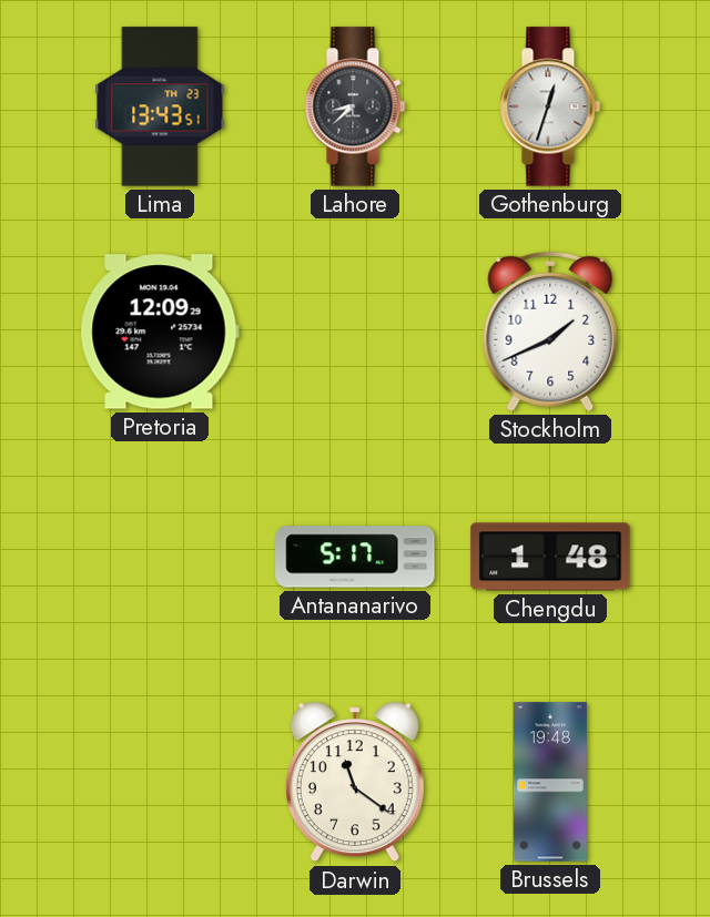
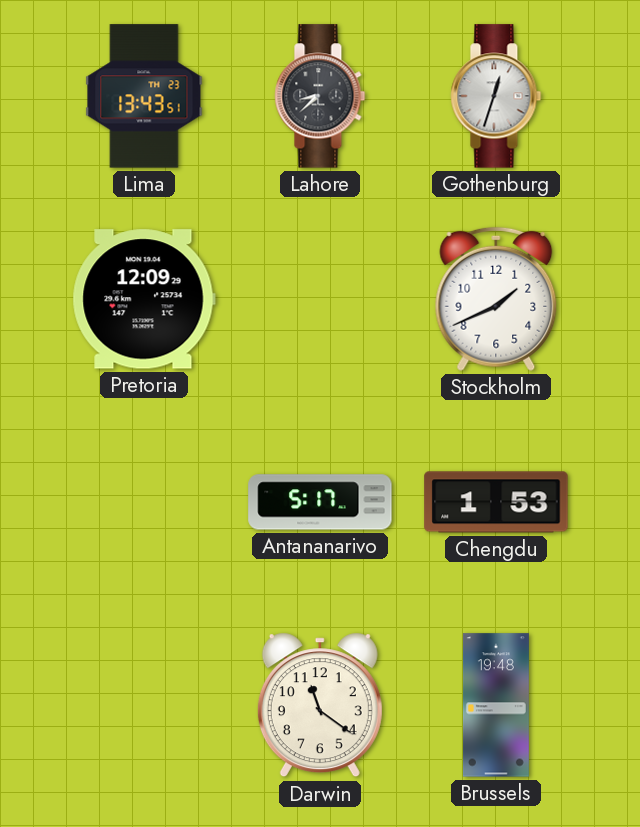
Chengdu: 1:48 -> 1:53 (496, 502)
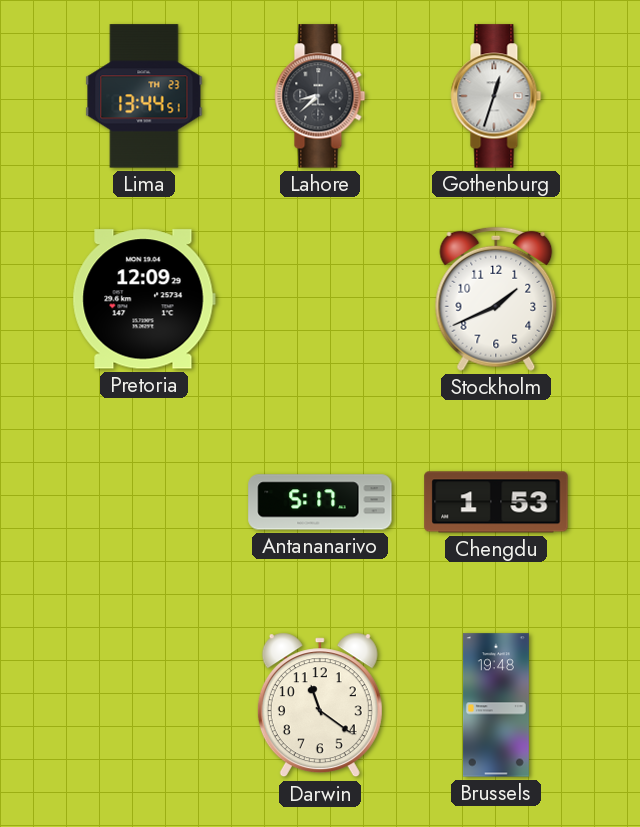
Lima: 13:43 -> 13:44 (144, 96)
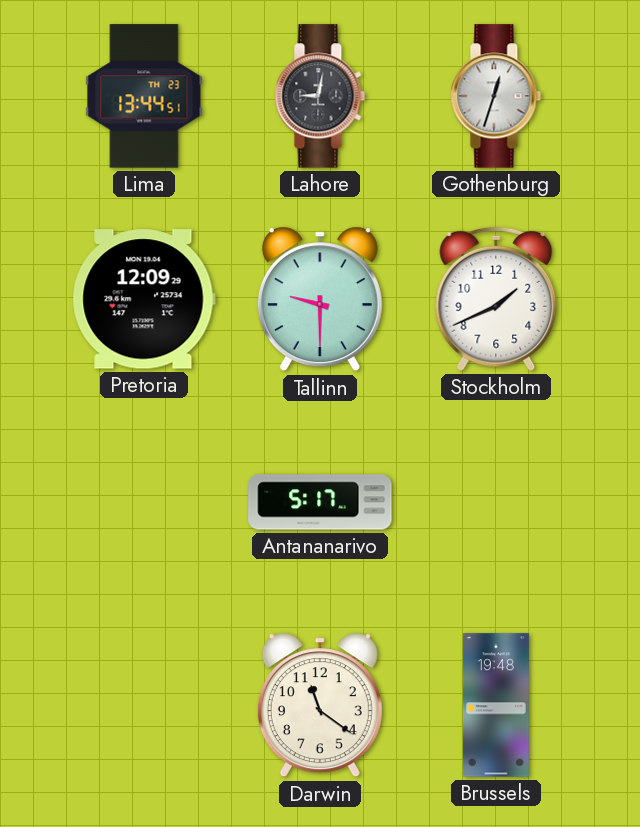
Lahore: 8:38 -> 9:02 (320, 96)
Tallinn: none -> 9:30 (320, 299)
Chengdu: 1:53 -> none (496, 502)
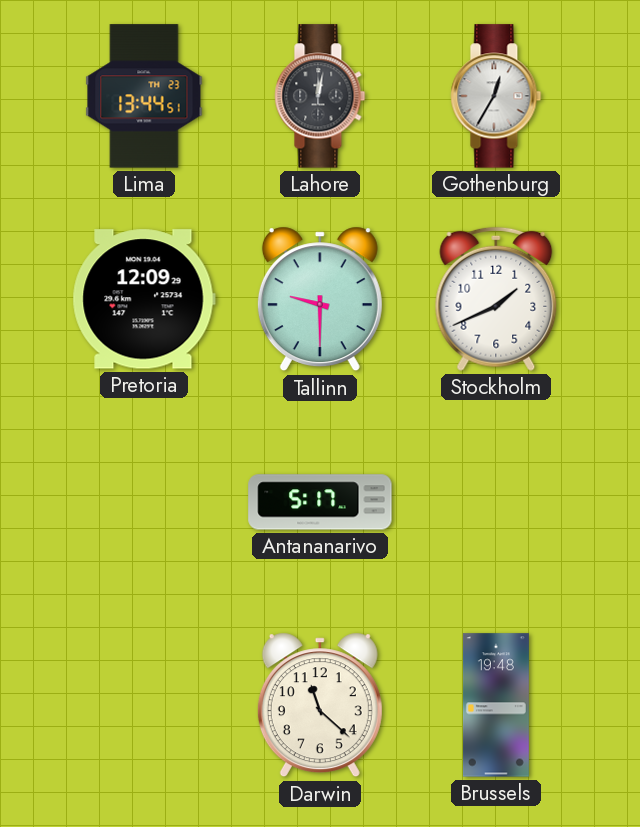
Lahore: 9:02 -> 12:02 (320, 96)
Gothenburg: 12:33 -> 12:35 (496, 96)
Darwin: 11:21 -> 11:22 (320, 705)
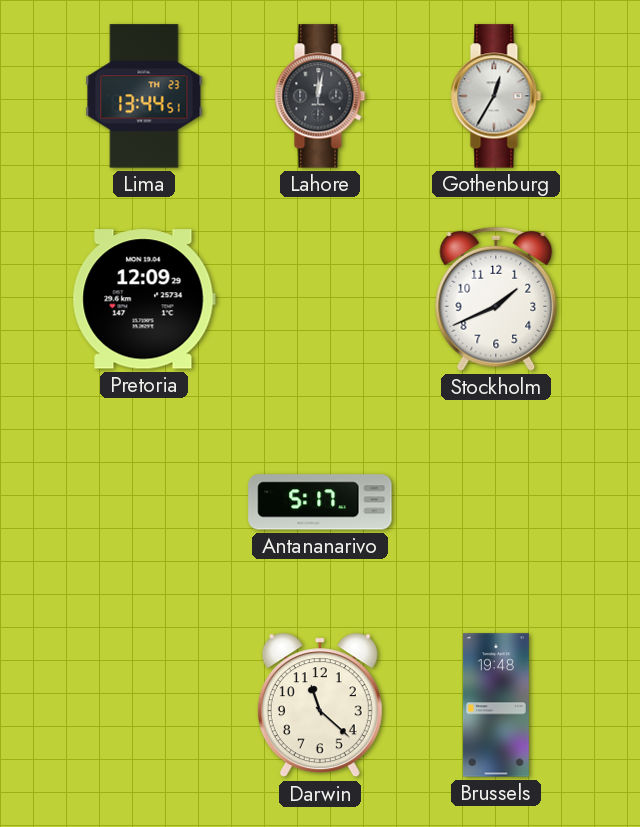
Tallinn: 9:30 -> none (320, 299)
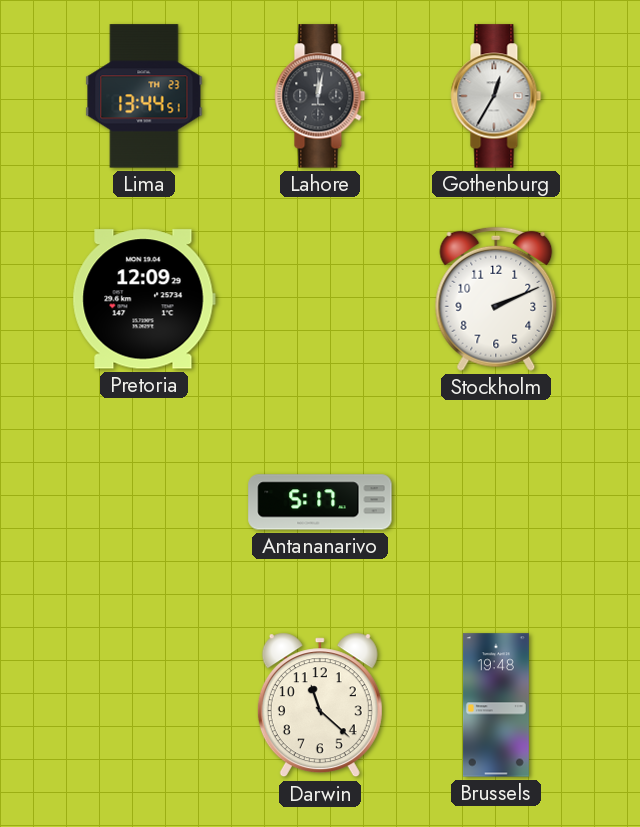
Stockholm: 1:41 -> 2:11 (496, 299)
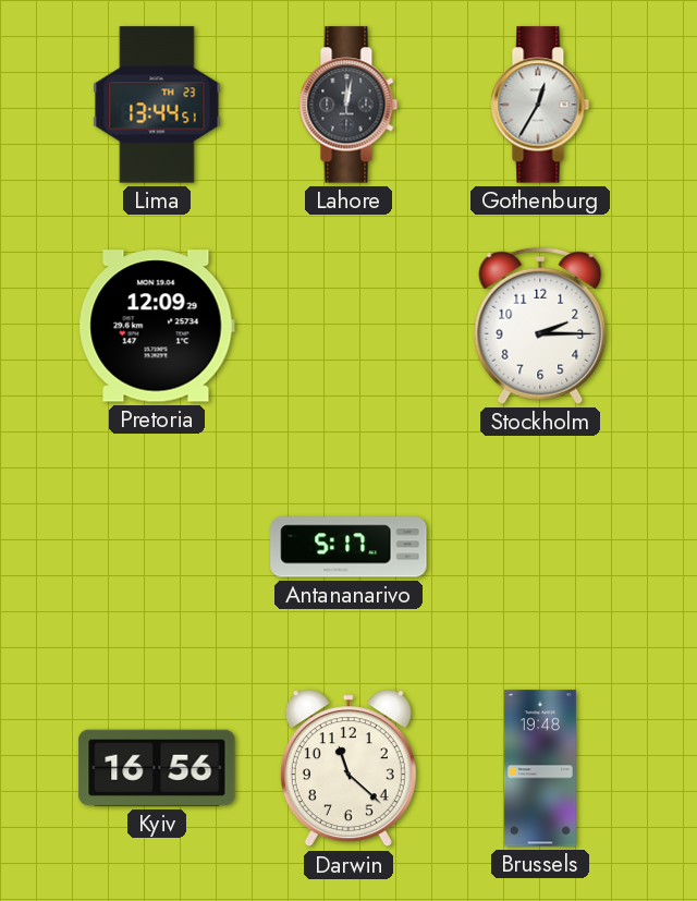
Stockholm: 2:11 -> 2:15 (540, 326)
Kyiv: none -> 16:56 (157, 768)
